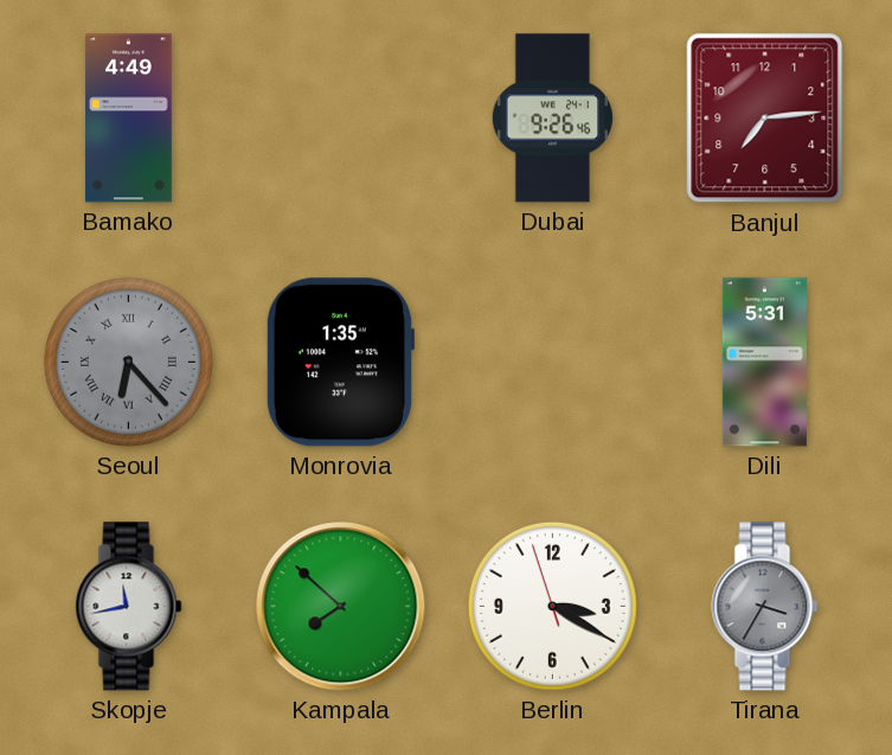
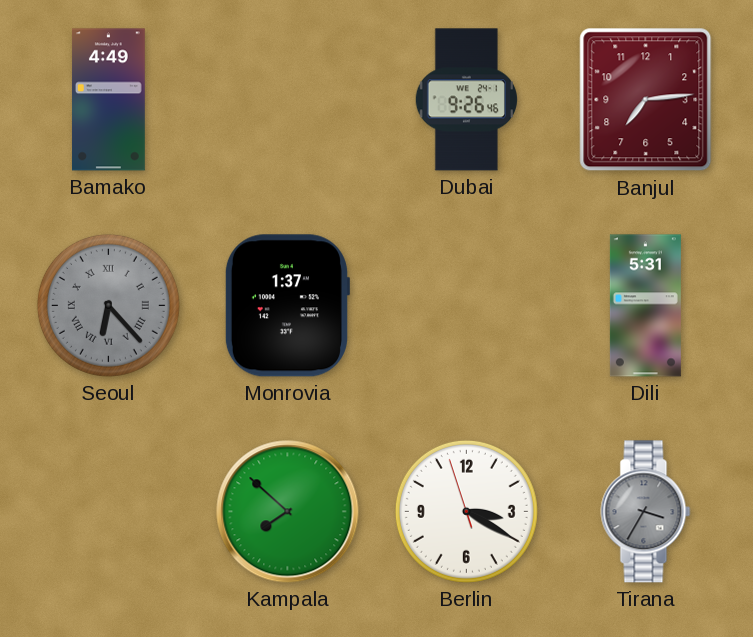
Monrovia: 1:35 -> 1:37 (287, 306)
Skopje: 11:43 -> none (129, 607)
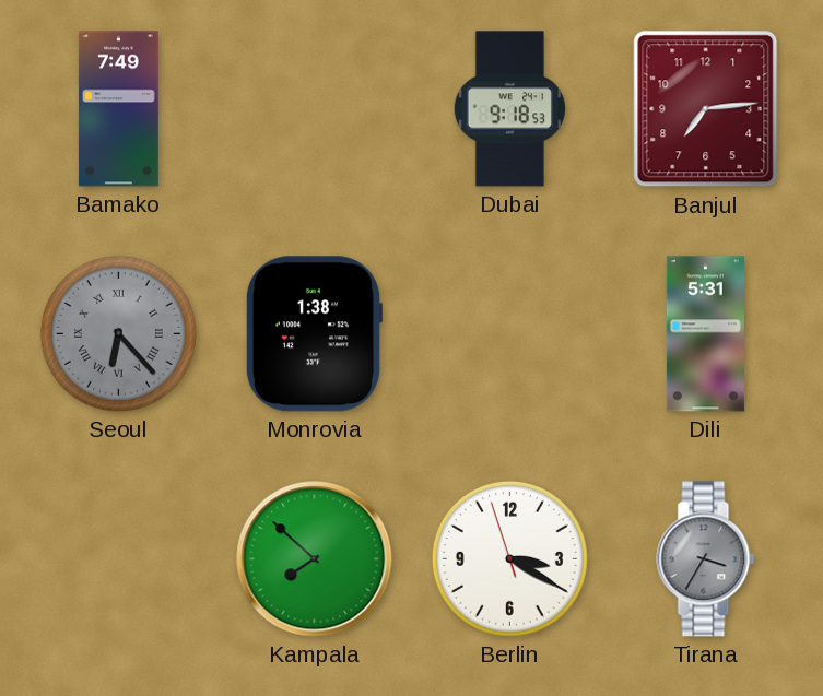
Bamako: 4:49 -> 7:49 (118, 109)
Dubai: 9:26 -> 9:18 (509, 109)
Monrovia: 1:37 -> 1:38 (314, 334)
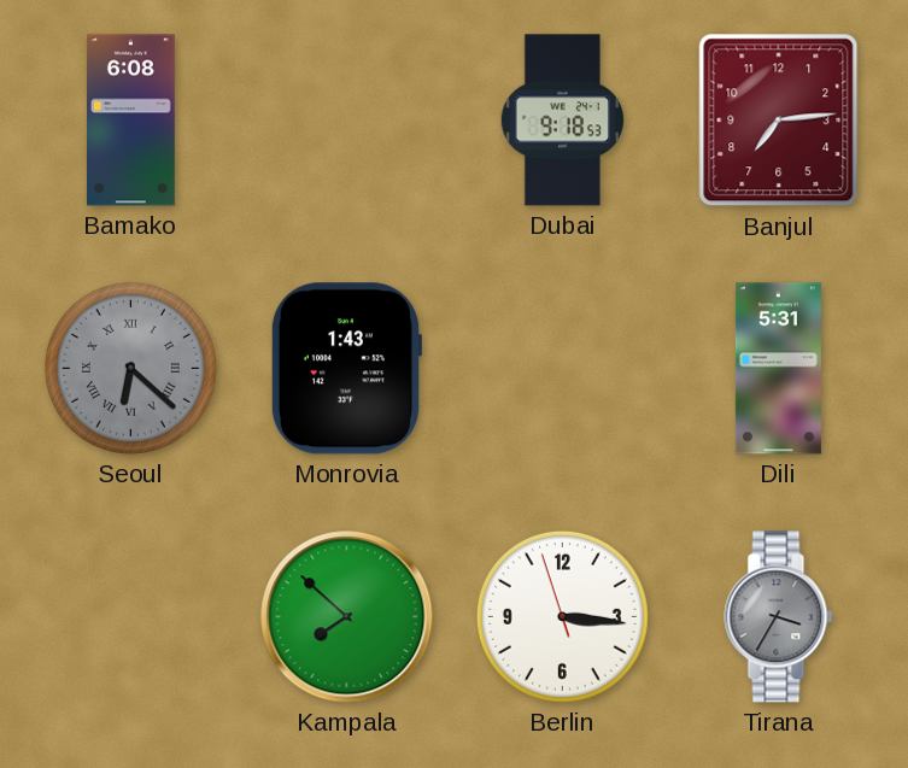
Bamako: 7:49 -> 6:08 (130, 121)
Seoul: 6:23 -> 6:22 (130, 368)
Monrovia: 1:38 -> 1:43 (346, 369)
Berlin: 3:19 -> 3:15 (562, 616)
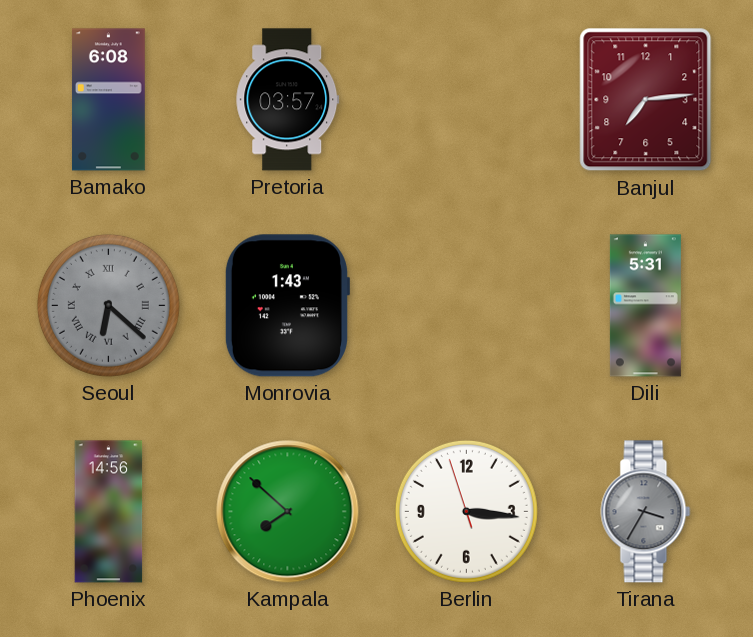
Pretoria: none -> 03:57 (288, 100)
Dubai: 9:18 -> none (562, 121)
Phoenix: none -> 14:56 (109, 512)
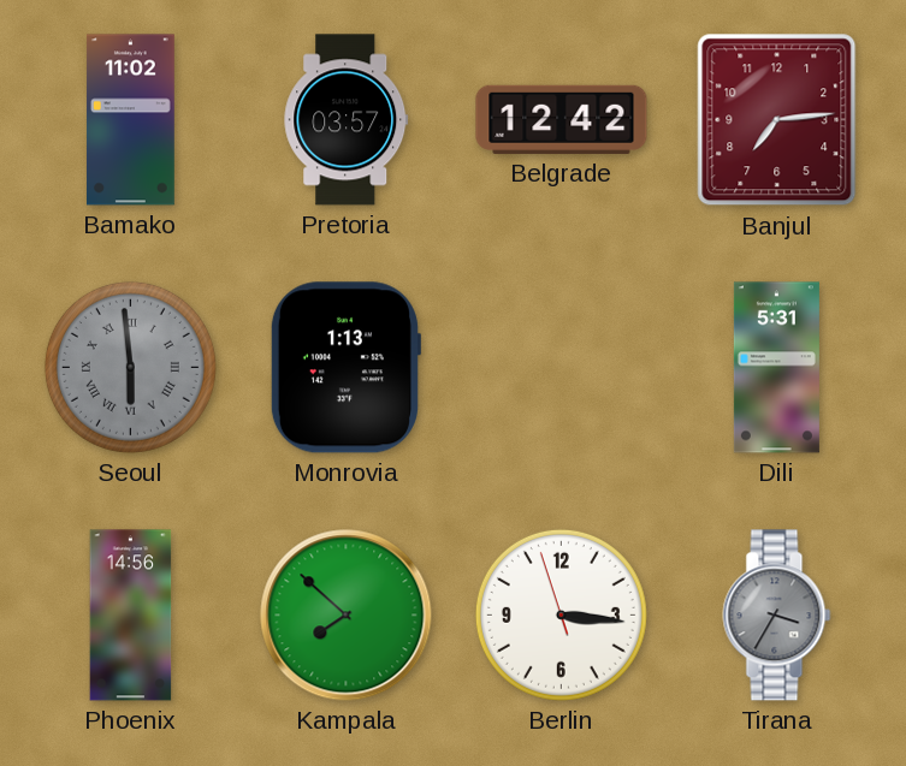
Bamako: 6:08 -> 11:02 (130, 120)
Belgrade: none -> 12:42 (562, 119)
Seoul: 6:22 -> 5:59 (130, 367)
Monrovia: 1:43 -> 1:13 (345, 368)
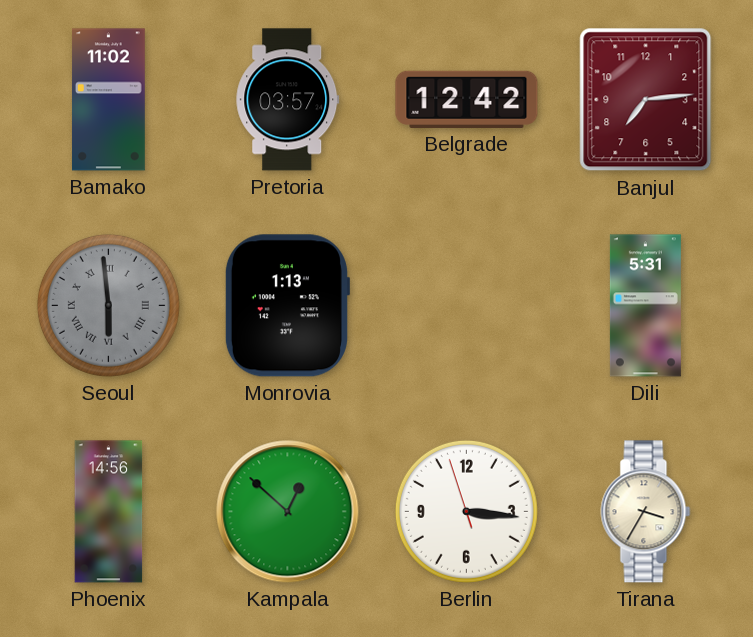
Kampala: 7:52 -> 12:52 (288, 512)
Tirana dial: grey -> cream (646, 512)
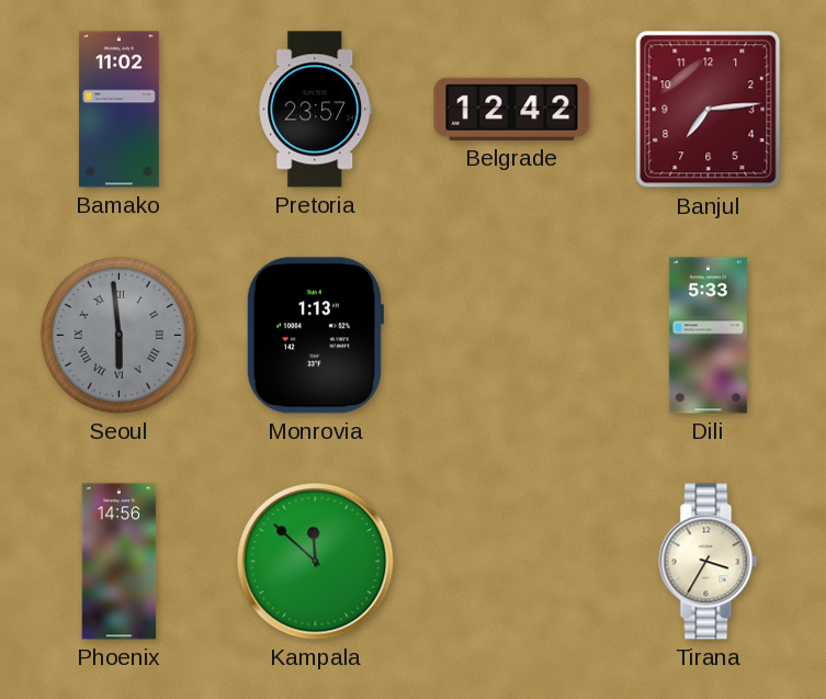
Pretoria: 03:57 -> 23:57 (316, 110)
Dili: 5:31 -> 5:33 (708, 336)
Kampala: 12:52 -> 11:52 (316, 562)
Berlin: 3:15 -> none (466, 511)
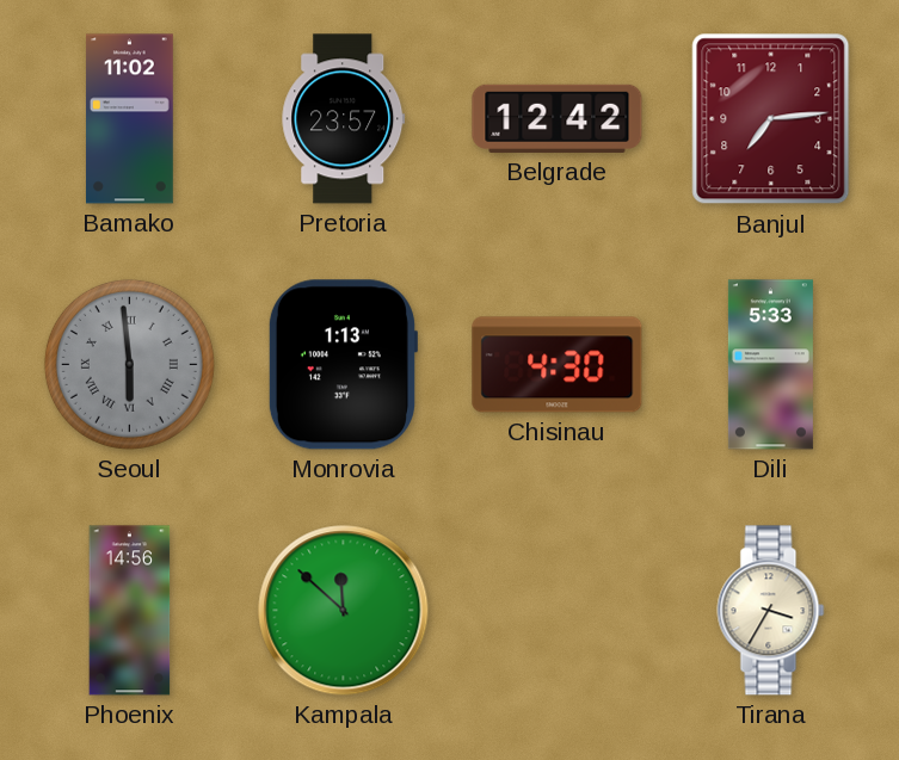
Chisinau: none -> 4:30 (558, 365)
